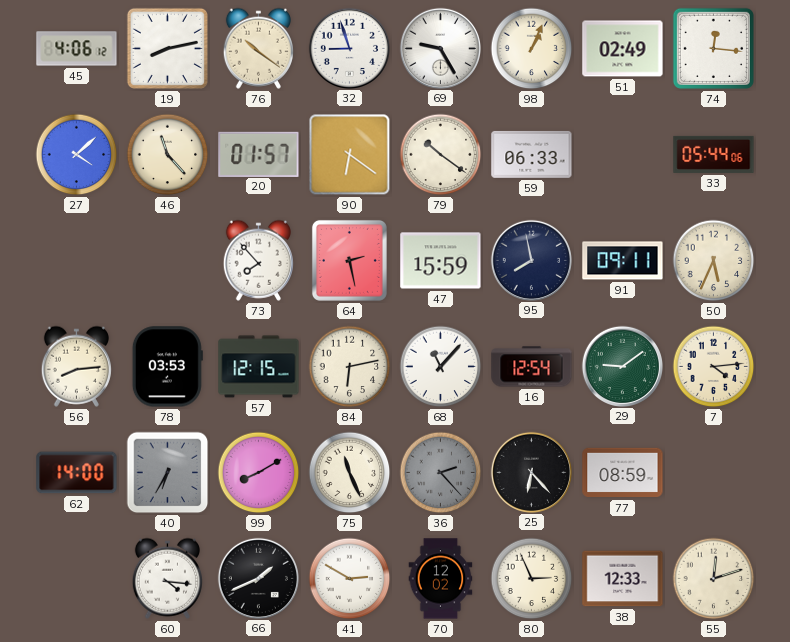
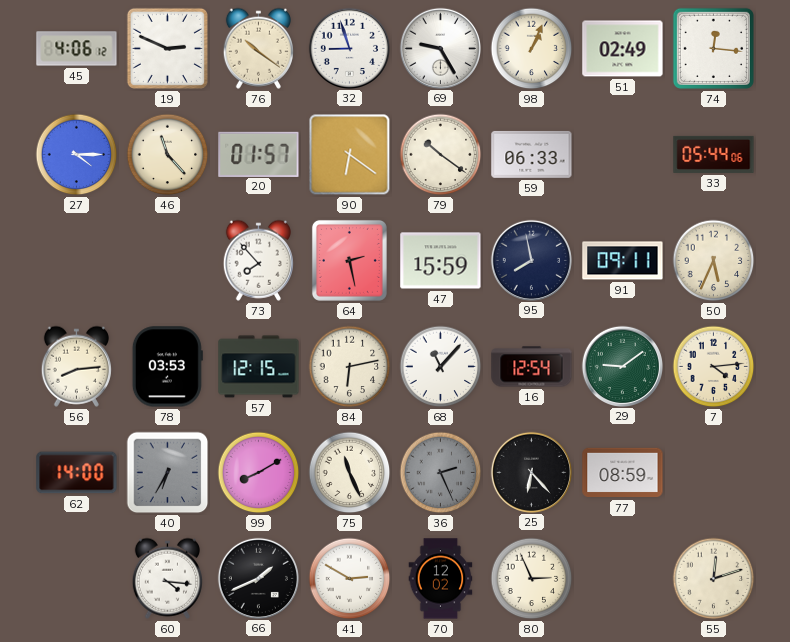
19: 8:13 -> 2:49 (167, 48)
27: 4:08 -> 4:15 (77, 155)
36: 2:23 -> 2:26 (441, 473)
38: 12:33 -> none (623, 579)
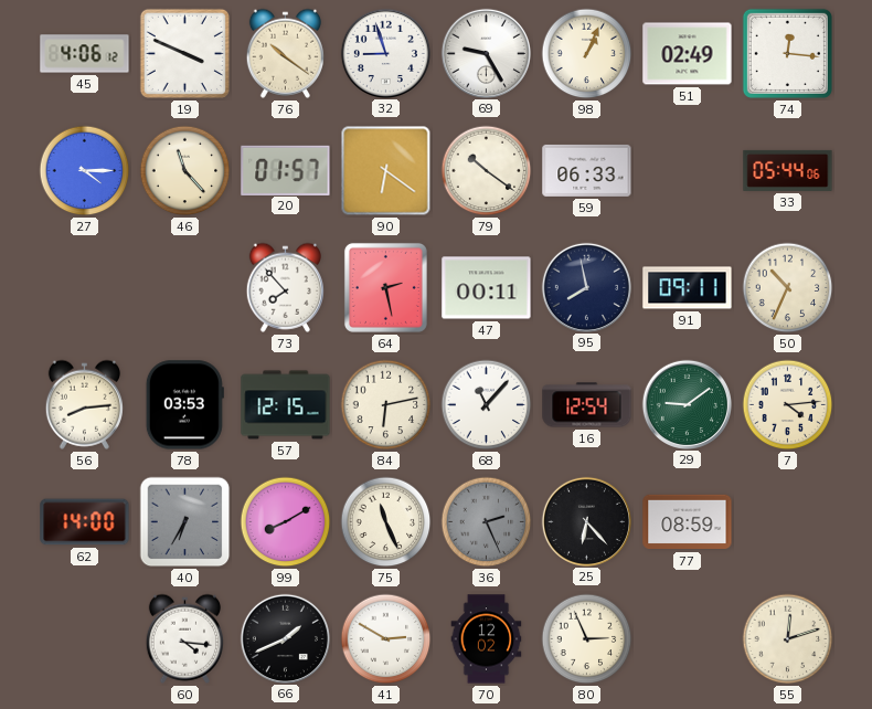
19: 2:49 -> 3:49 (184, 53)
47: 15:59 -> 00:11 (487, 288)
50: 5:34 -> 10:34 (788, 288)
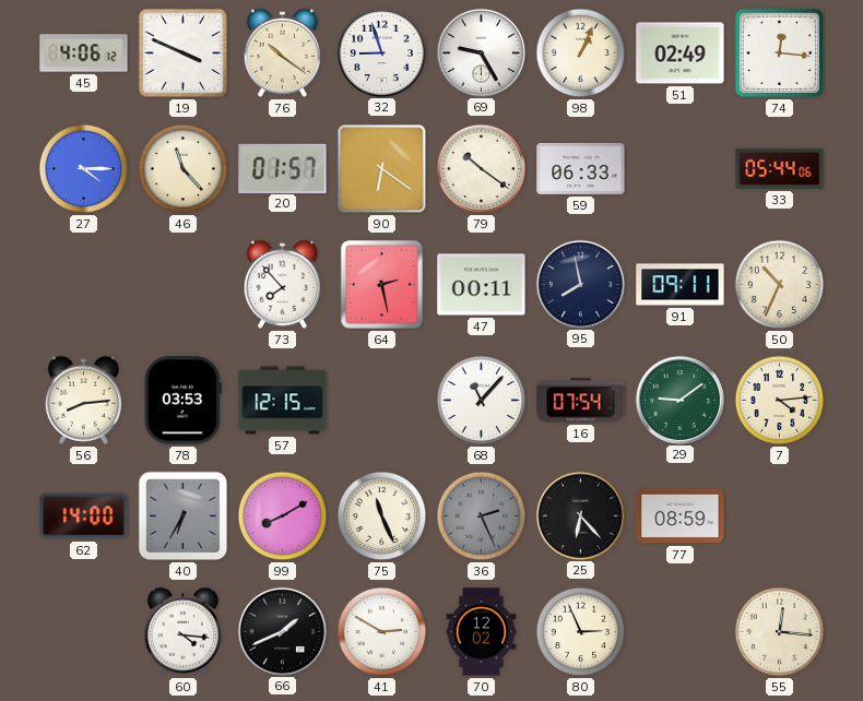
84: 6:13 -> none (386, 405)
16: 12:54 -> 07:54 (581, 401)
55: 12:12 -> 12:16 (780, 632)
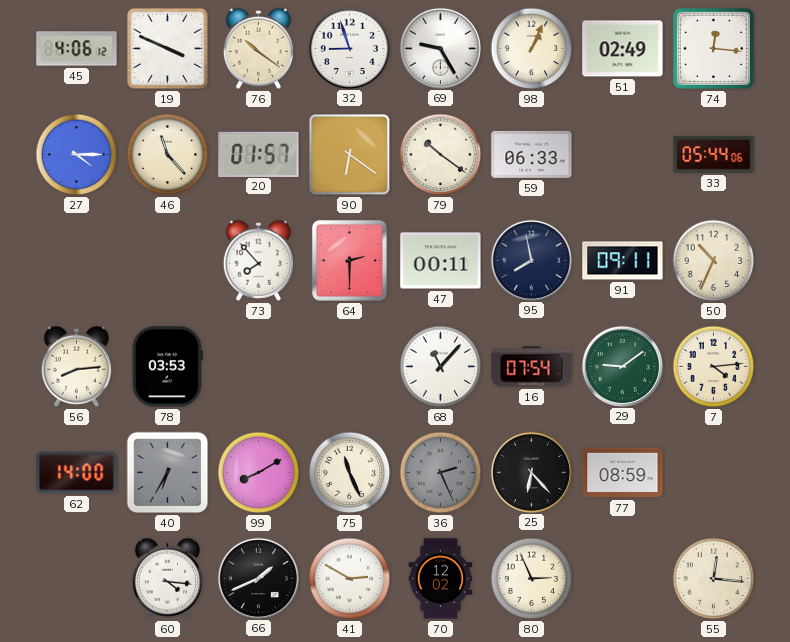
64: 2:28 -> 2:30 (349, 260)
57: 12:15 -> none (283, 401)
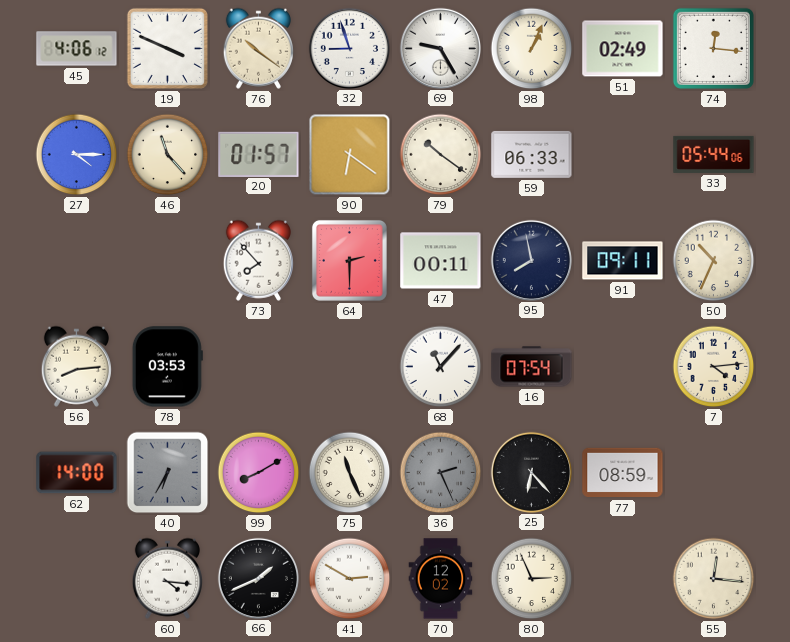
29: 9:09 -> none (622, 366)
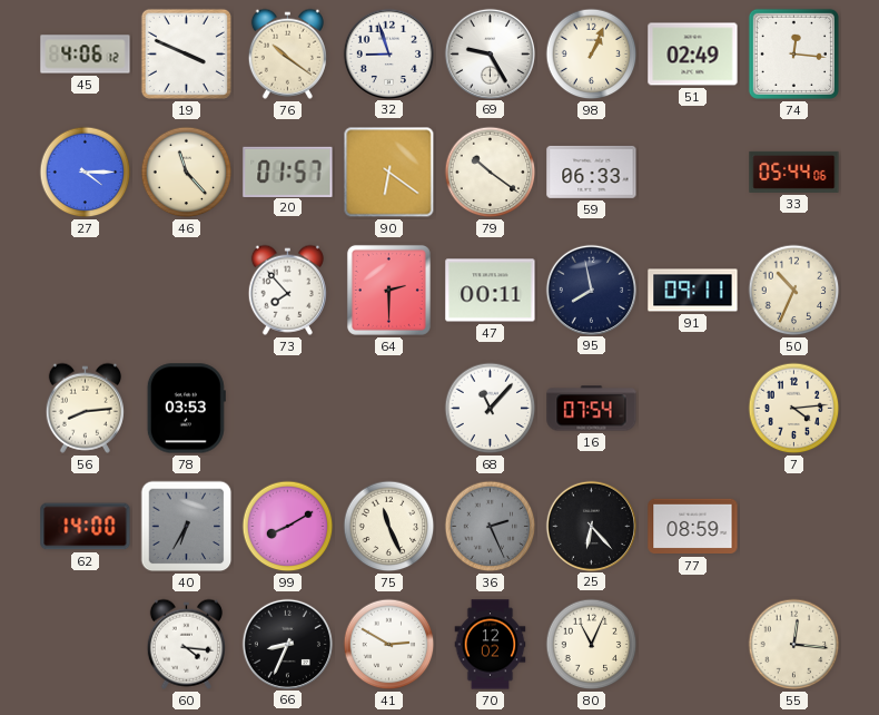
66: 1:41 -> 8:34 (287, 644)
80: 2:56 -> 11:04 (592, 645)
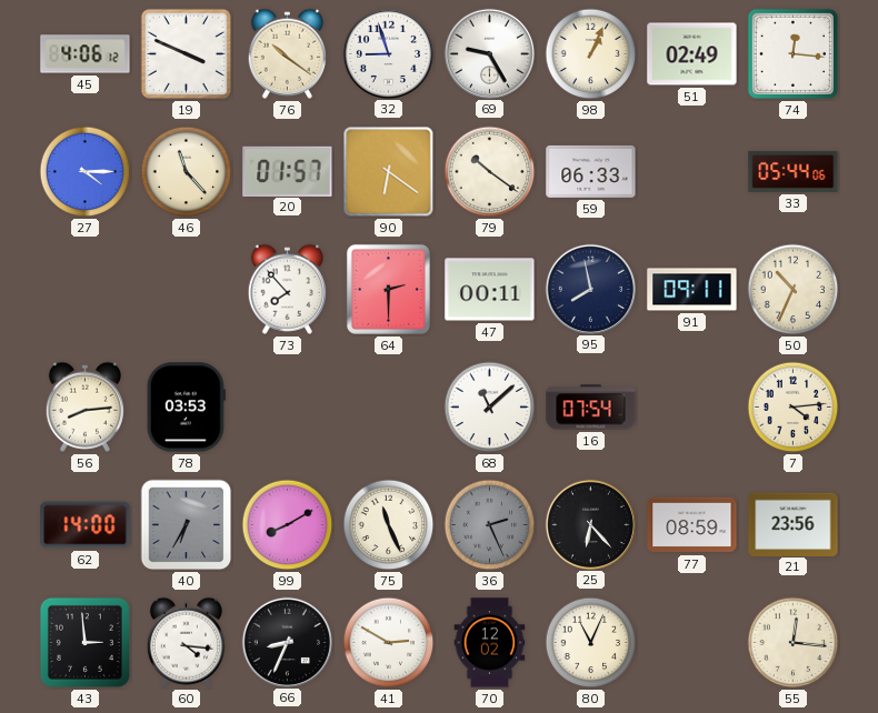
68: 11:07 -> 11:08 (490, 408)
21: none -> 23:56 (794, 524)
43: none -> 2:59 (84, 642)
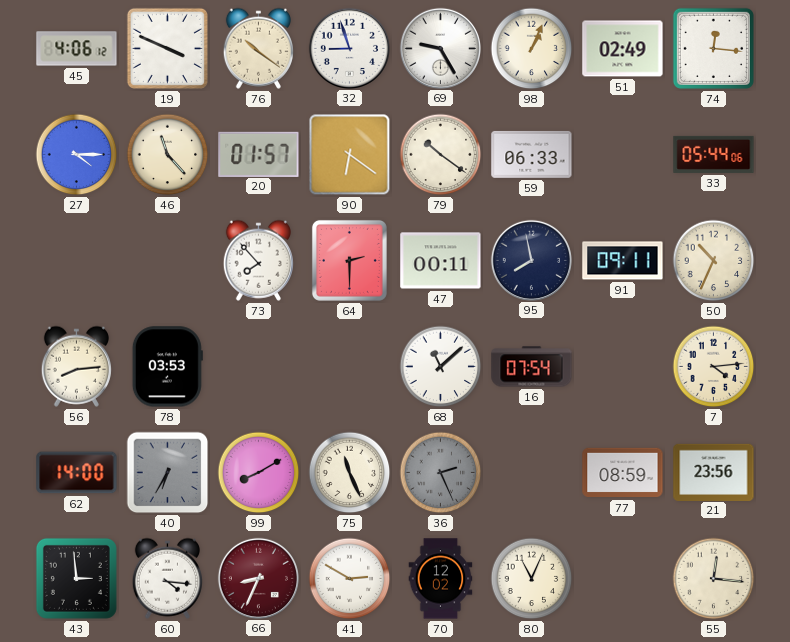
25: 6:23 -> none (590, 524)
66 dial: black -> burgundy (258, 578)
